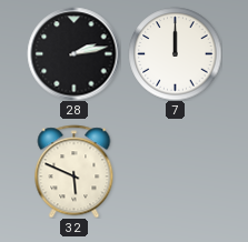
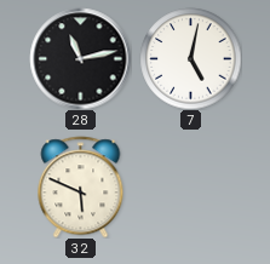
28: 2:13 -> 11:13 (80, 58)
7: 12:00 -> 5:02 (190, 58)
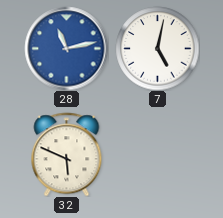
28 dial: black -> blue (66, 48)
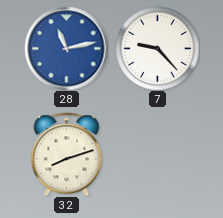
7: 5:02 -> 9:23 (157, 48)
32: 5:49 -> 8:12 (67, 154)
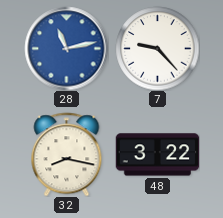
32: 8:12 -> 8:17 (67, 154)
48: none -> 3:22 (157, 155)
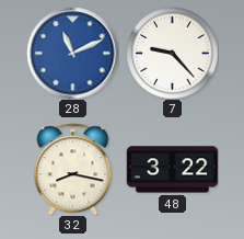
28: 11:13 -> 11:11 (72, 53)
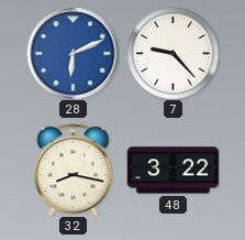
28: 11:11 -> 6:11 (73, 53)
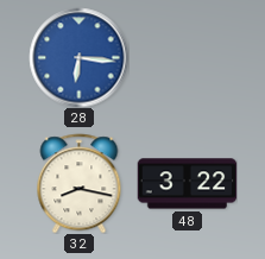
28: 6:11 -> 6:16 (78, 57)
7: 9:23 -> none (172, 53)
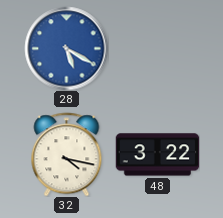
28: 6:16 -> 5:20 (66, 48)
32: 8:17 -> 4:17 (67, 154)
